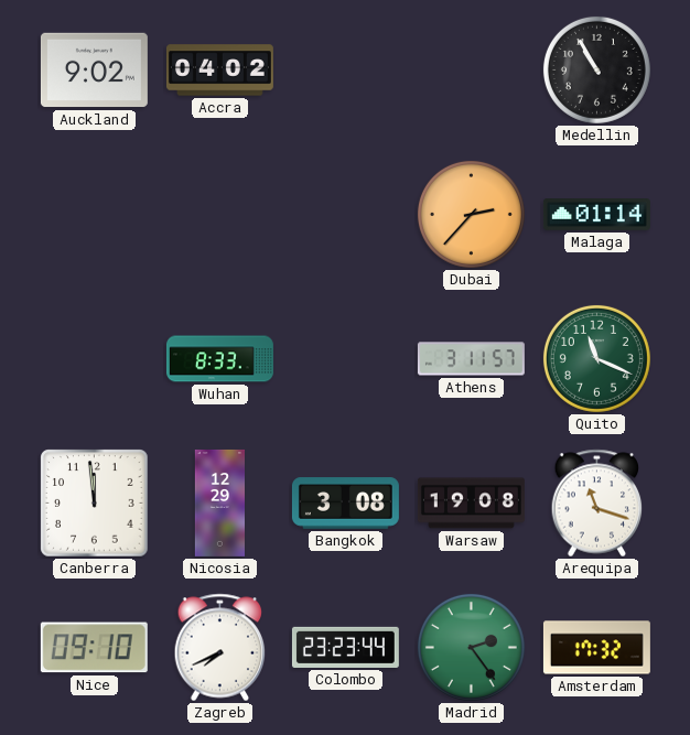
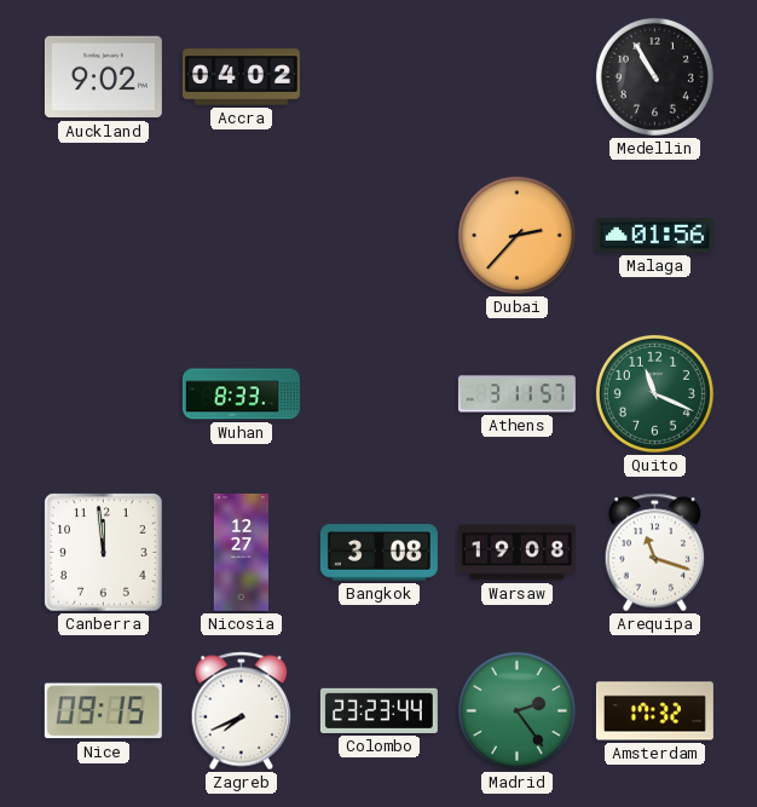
Malaga: 01:14 -> 01:56 (654, 236)
Nicosia: 12:29 -> 12:27 (241, 552)
Nice: 09:10 -> 09:15 (103, 711)
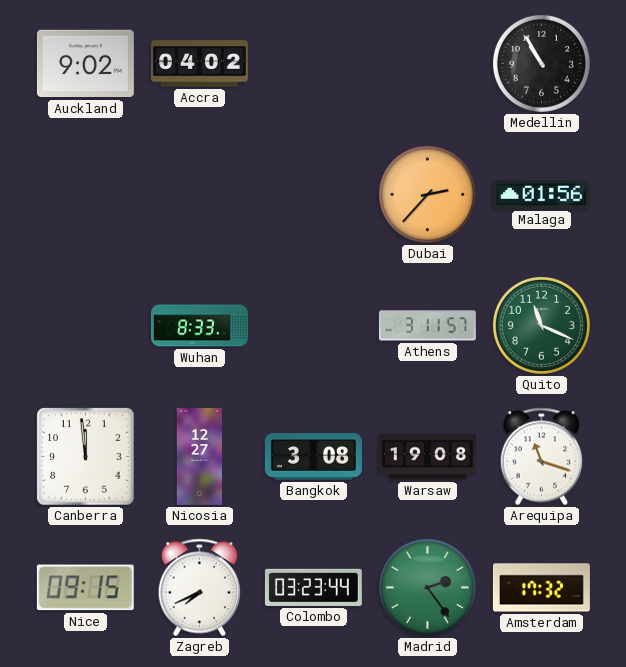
Colombo: 23:23 -> 03:23 (313, 587)
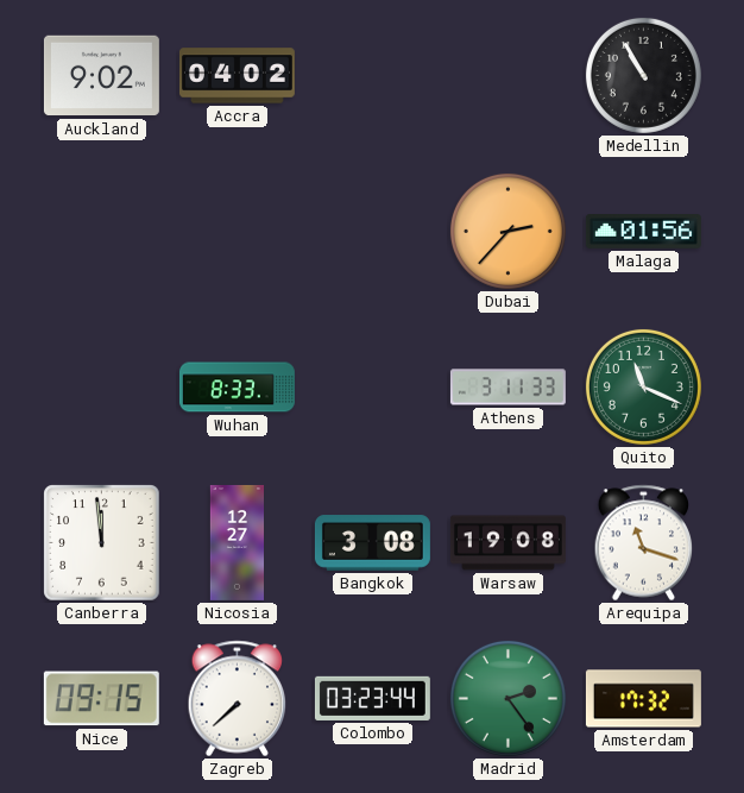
Athens: 3:11:57 -> 3:11:33 (507, 388)
Zagreb: 7:41 -> 7:38 (238, 699)
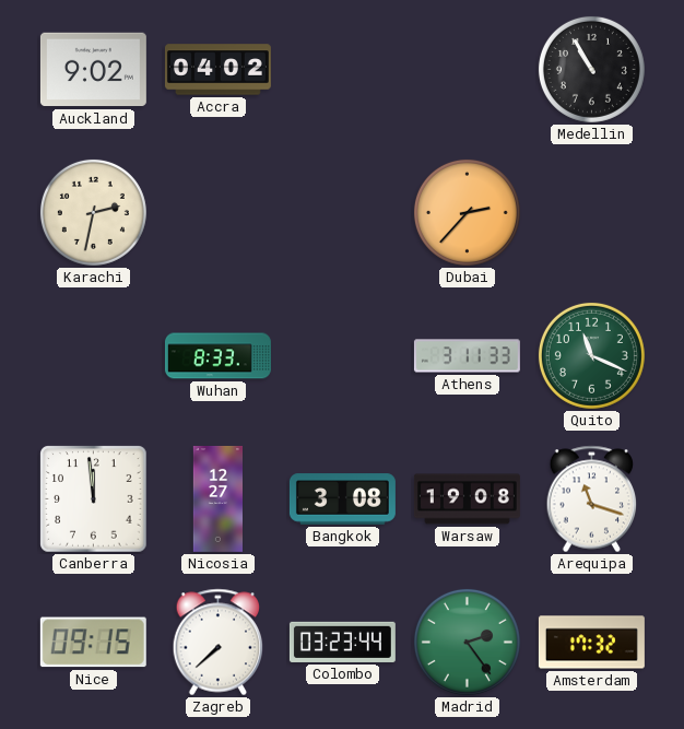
Karachi: none -> 2:32 (93, 212)
Malaga: 01:56 -> none (643, 232)
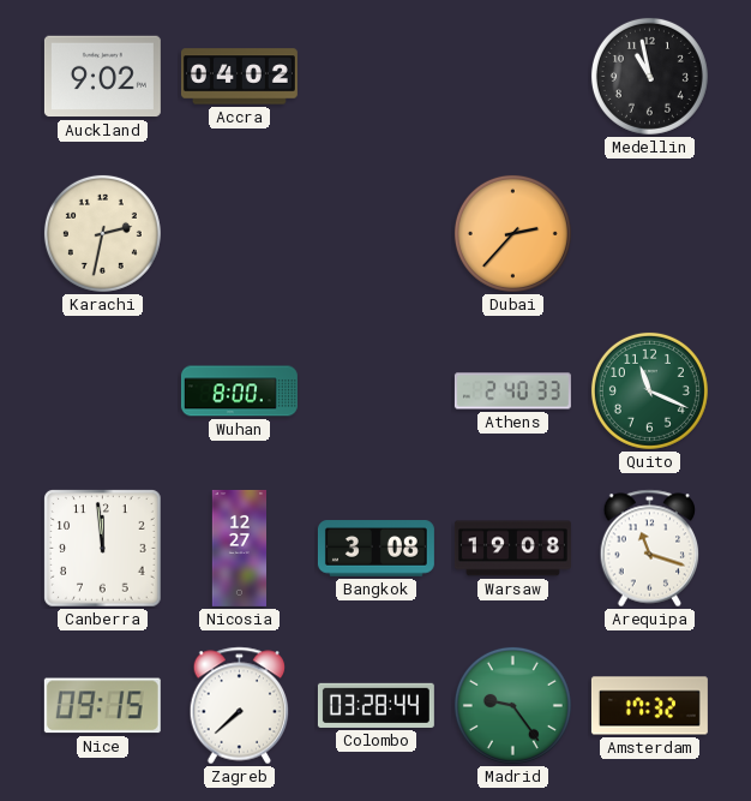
Medellin: 10:55 -> 10:58 (649, 76)
Wuhan: 8:33 -> 8:00 (239, 391)
Athens: 3:11 -> 2:40 (512, 391)
Colombo: 03:23 -> 03:28 (376, 705)
Madrid: 2:24 -> 9:24 (512, 705)
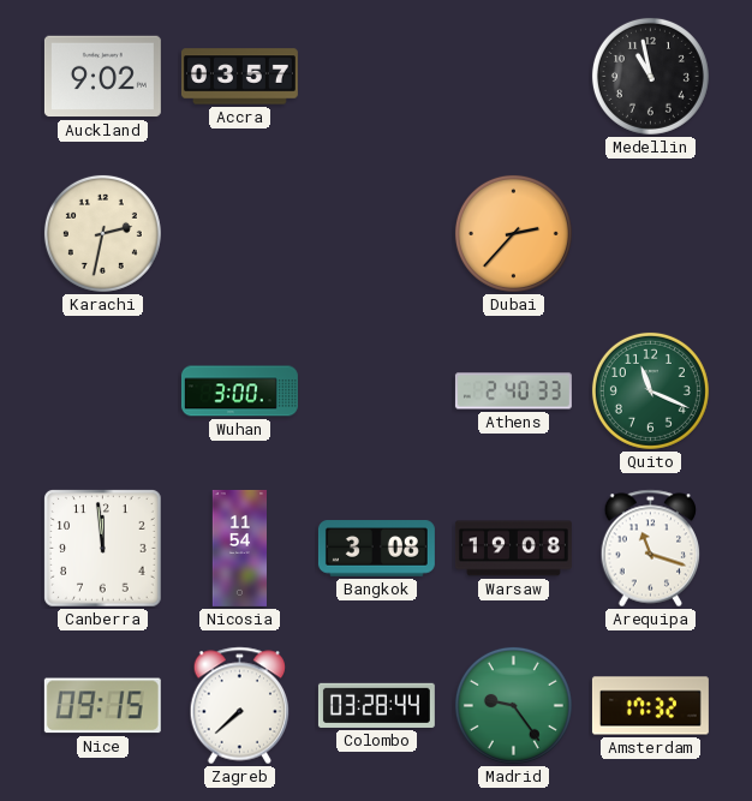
Accra: 04:02 -> 03:57 (239, 77)
Wuhan: 8:00 -> 3:00 (239, 391)
Nicosia: 12:27 -> 11:54 (239, 548)
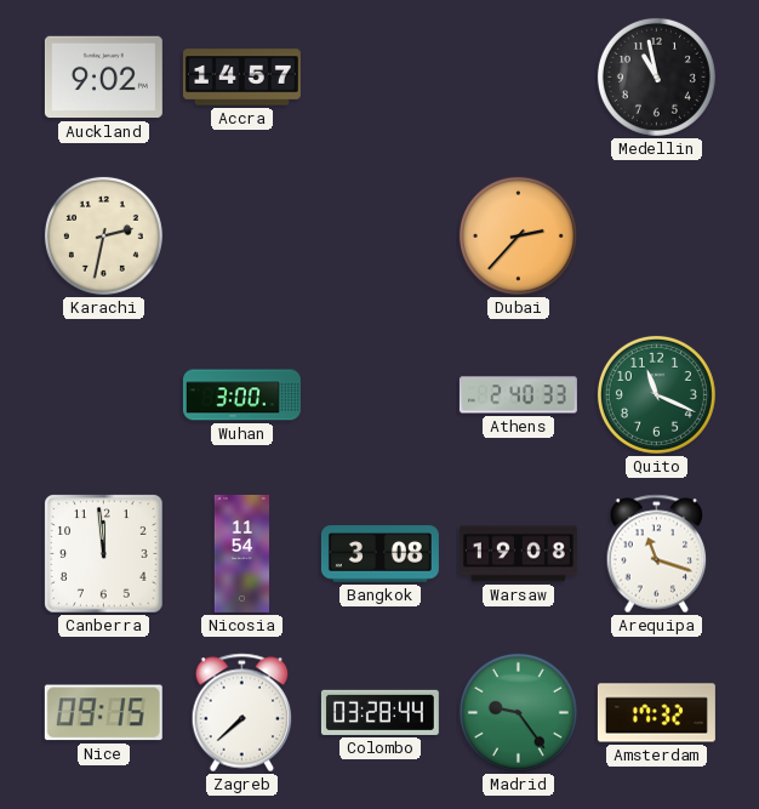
Accra: 03:57 -> 14:57 (241, 78)
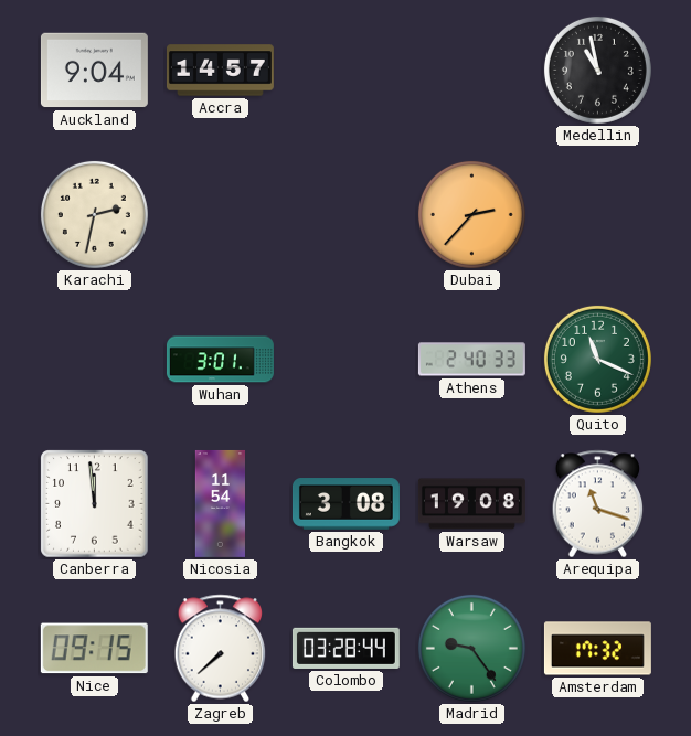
Auckland: 9:02 -> 9:04 (94, 71)
Wuhan: 3:00 -> 3:01 (220, 360)
